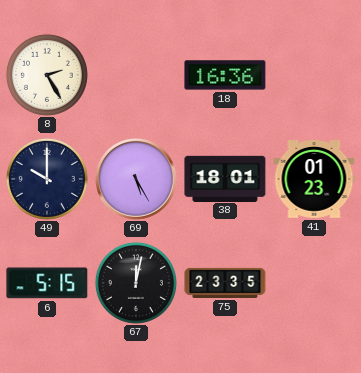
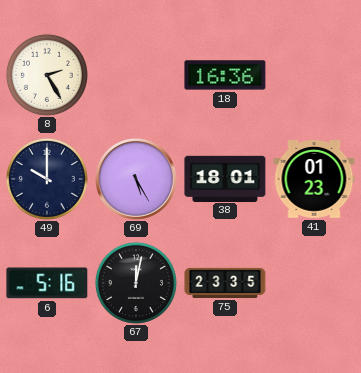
6: 5:15 -> 5:16 (47, 283)
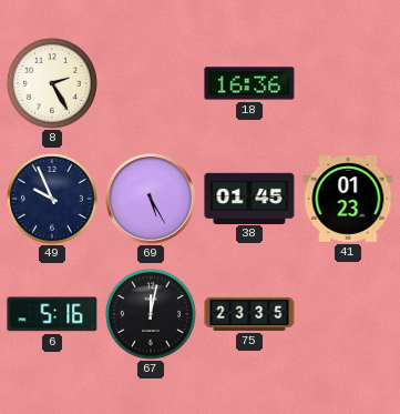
49: 10:00 -> 9:56 (52, 199)
38: 18:01 -> 01:45 (249, 198)
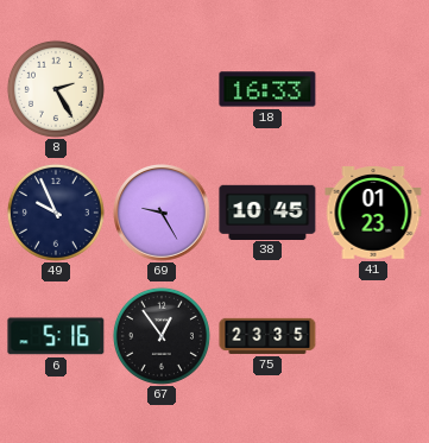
18: 16:36 -> 16:33 (267, 89)
69: 5:25 -> 9:25 (162, 213)
38: 01:45 -> 10:45 (267, 211)
67: 12:02 -> 12:54 (162, 336)
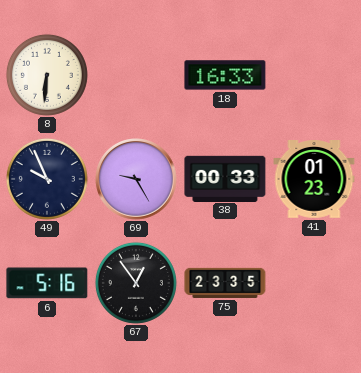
8: 2:25 -> 6:31 (47, 75)
38: 10:45 -> 00:33 (225, 178)
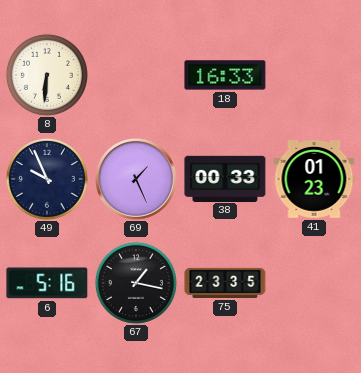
69: 9:25 -> 1:26 (136, 179)
67: 12:54 -> 1:17 (136, 283)
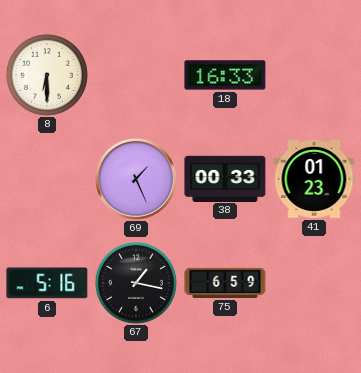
8: 6:31 -> 6:30 (47, 75)
49: 9:56 -> none (47, 179)
75: 23:35 -> 6:59 (225, 283)
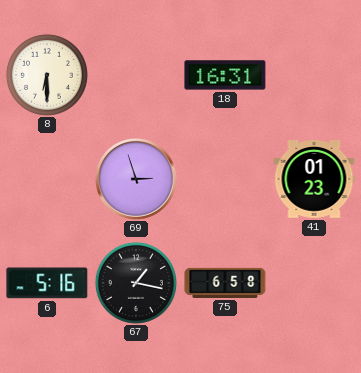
18: 16:33 -> 16:31 (225, 75)
69: 1:26 -> 2:57 (136, 179)
38: 00:33 -> none (225, 178)
75: 6:59 -> 6:58 (225, 283)
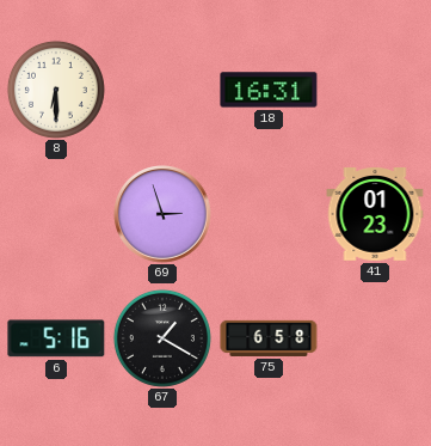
67: 1:17 -> 1:20 (162, 338)
